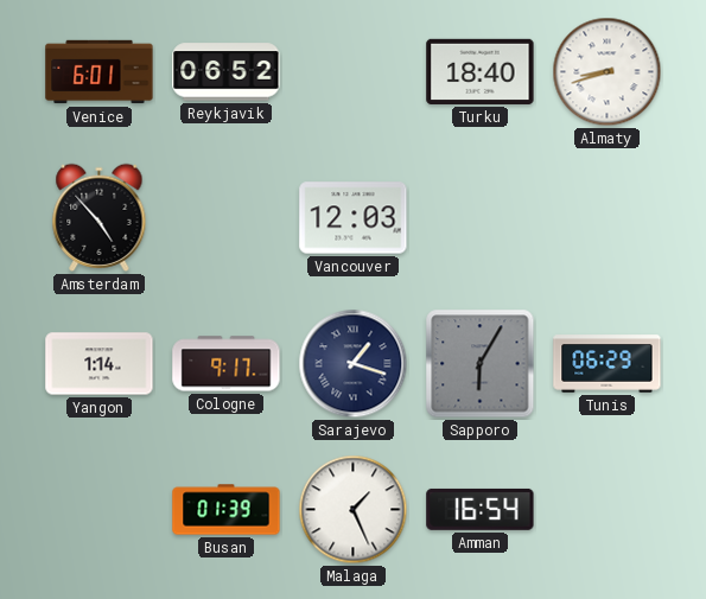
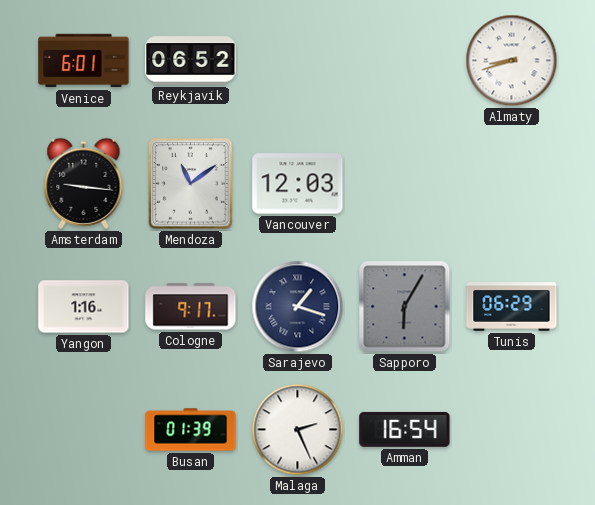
Turku: 18:40 -> none (481, 71)
Amsterdam: 4:53 -> 9:16 (84, 183)
Mendoza: none -> 11:09 (191, 184)
Yangon: 1:14 -> 1:16 (84, 307)
Malaga: 1:26 -> 2:26 (298, 430)
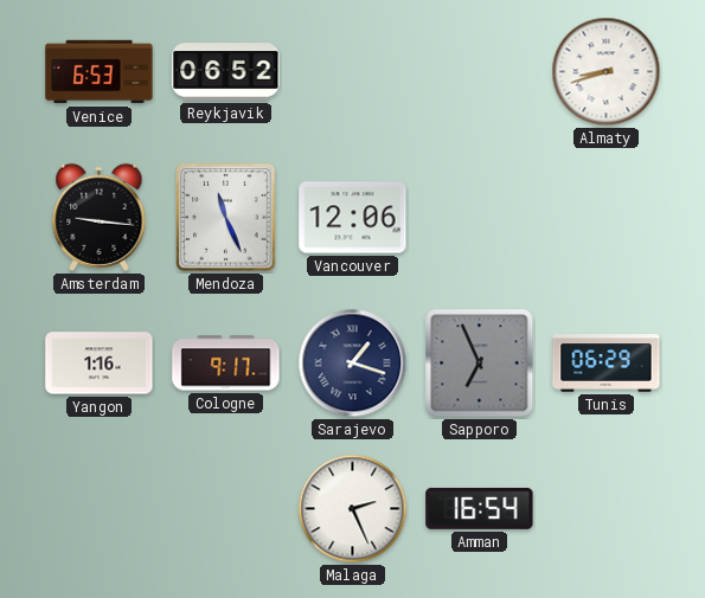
Venice: 6:01 -> 6:53 (100, 72)
Mendoza: 11:09 -> 11:26 (226, 218)
Vancouver: 12:03 -> 12:06 (353, 218)
Sapporo: 6:05 -> 6:56 (480, 364)
Busan: 01:39 -> none (191, 430)
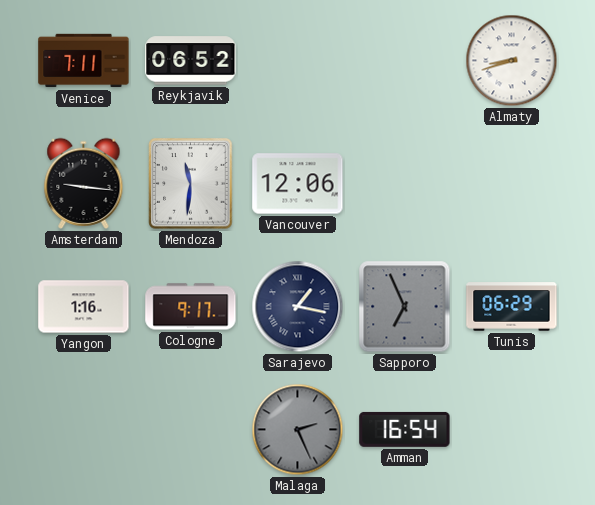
Venice: 6:53 -> 7:11 (84, 61)
Mendoza: 11:26 -> 11:31 (191, 184)
Sarajevo: 1:18 -> 1:17 (298, 307)
Malaga dial: white -> grey (298, 430)
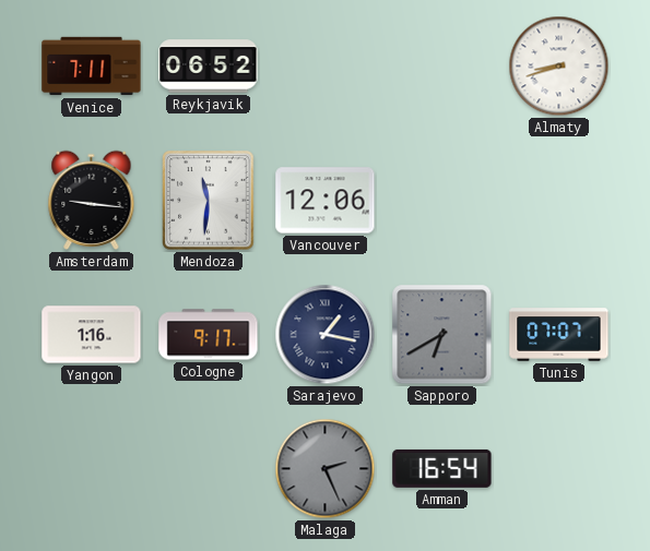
Sapporo: 6:56 -> 6:40 (442, 335)
Tunis: 06:29 -> 07:07 (559, 335)
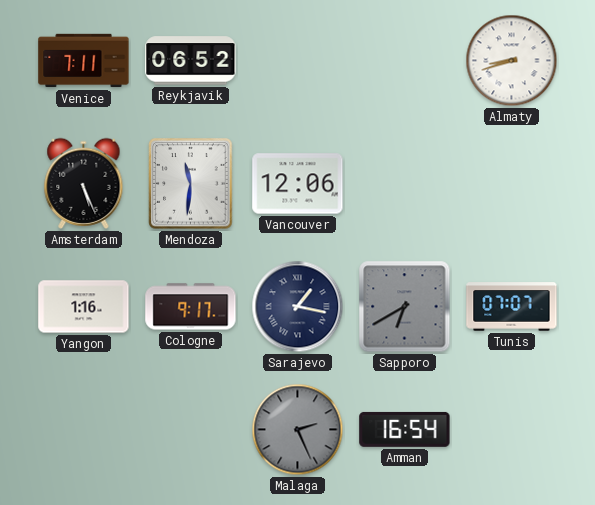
Amsterdam: 9:16 -> 5:26 (84, 183)
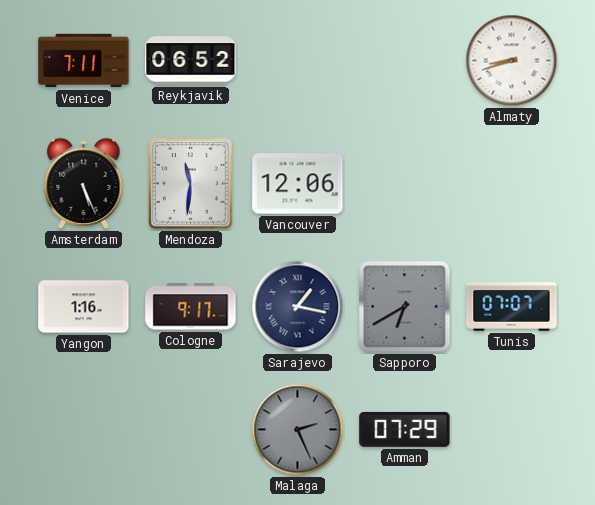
Amman: 16:54 -> 07:29 (405, 429)
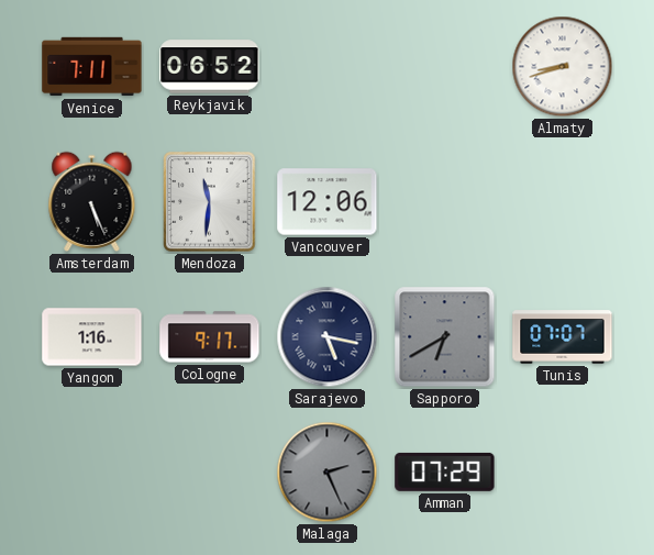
Sarajevo: 1:17 -> 5:17 (328, 337)
